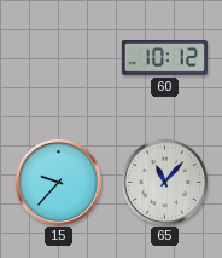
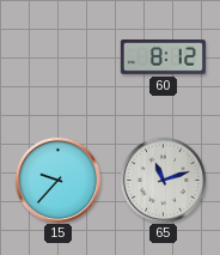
60: 10:12 -> 8:12 (163, 57)
65: 11:07 -> 11:12 (163, 180)
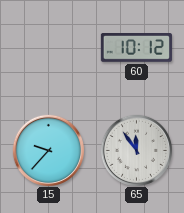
60: 8:12 -> 10:12 (136, 48)
65: 11:12 -> 11:54 (136, 150)
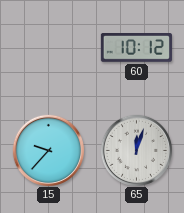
65: 11:54 -> 12:03 (136, 150)
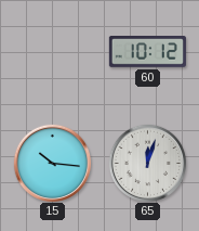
15: 9:37 -> 10:16 (52, 163)
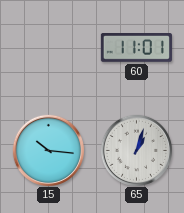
60: 10:12 -> 11:01 (136, 48)
65: 12:03 -> 1:03 (136, 150)
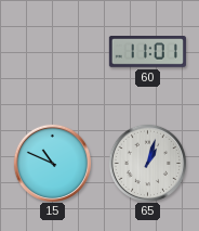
15: 10:16 -> 10:49 (52, 163)
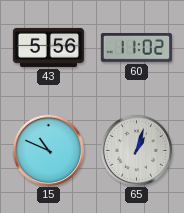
43: none -> 5:56 (48, 47)
60: 11:01 -> 11:02 (136, 48)
